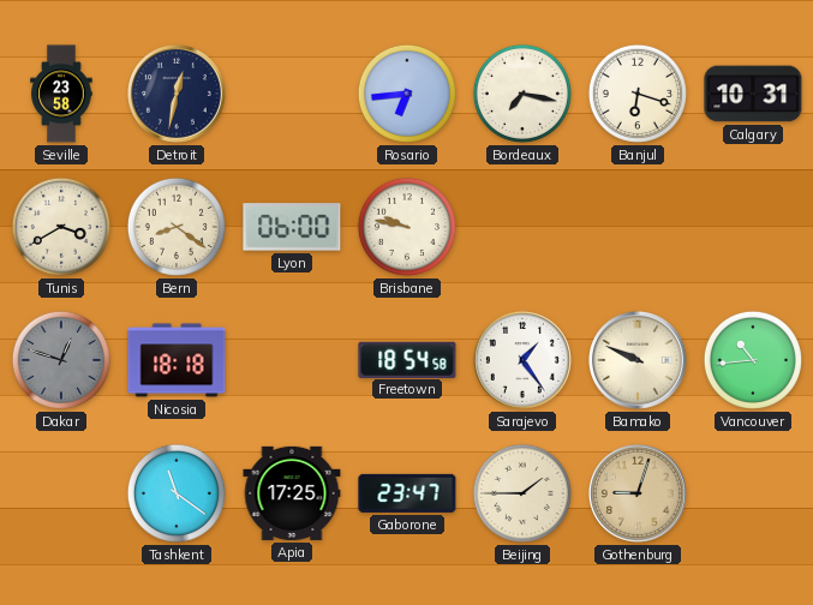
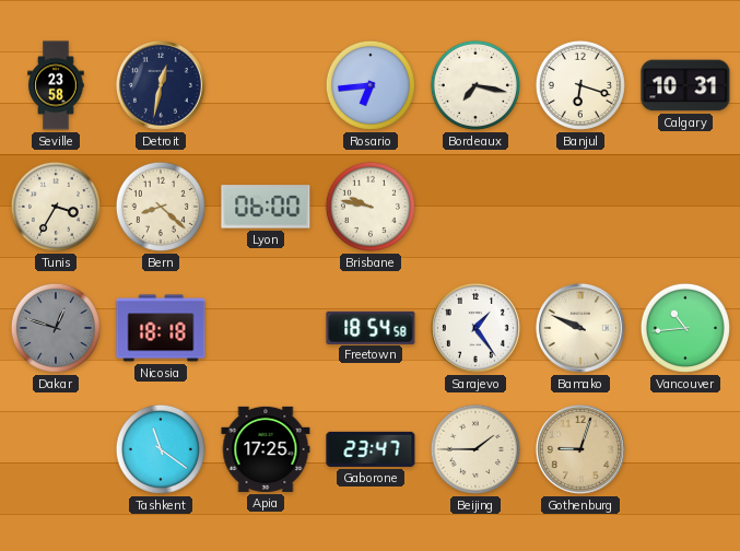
Tunis: 3:40 -> 3:35 (56, 207)
Bern: 8:21 -> 8:22 (161, 207)
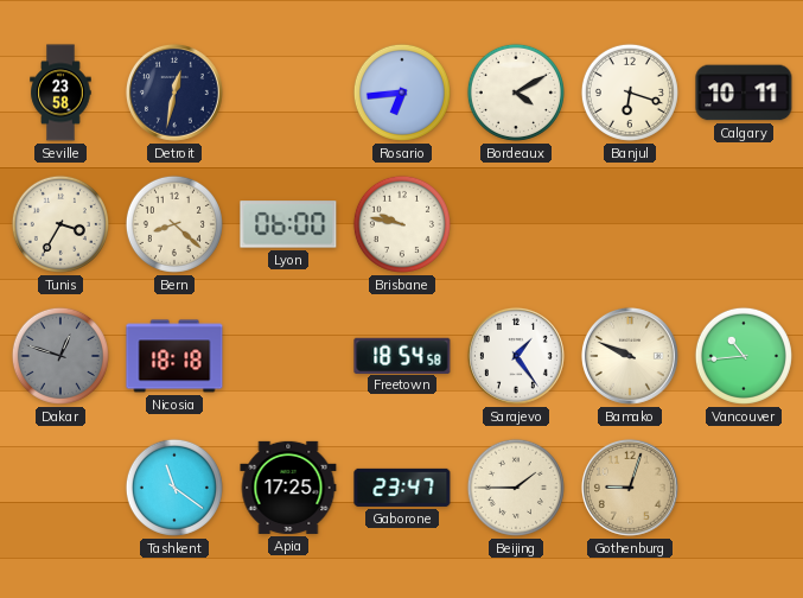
Bordeaux: 7:17 -> 4:10 (516, 93)
Calgary: 10:31 -> 10:11 (744, 93)
